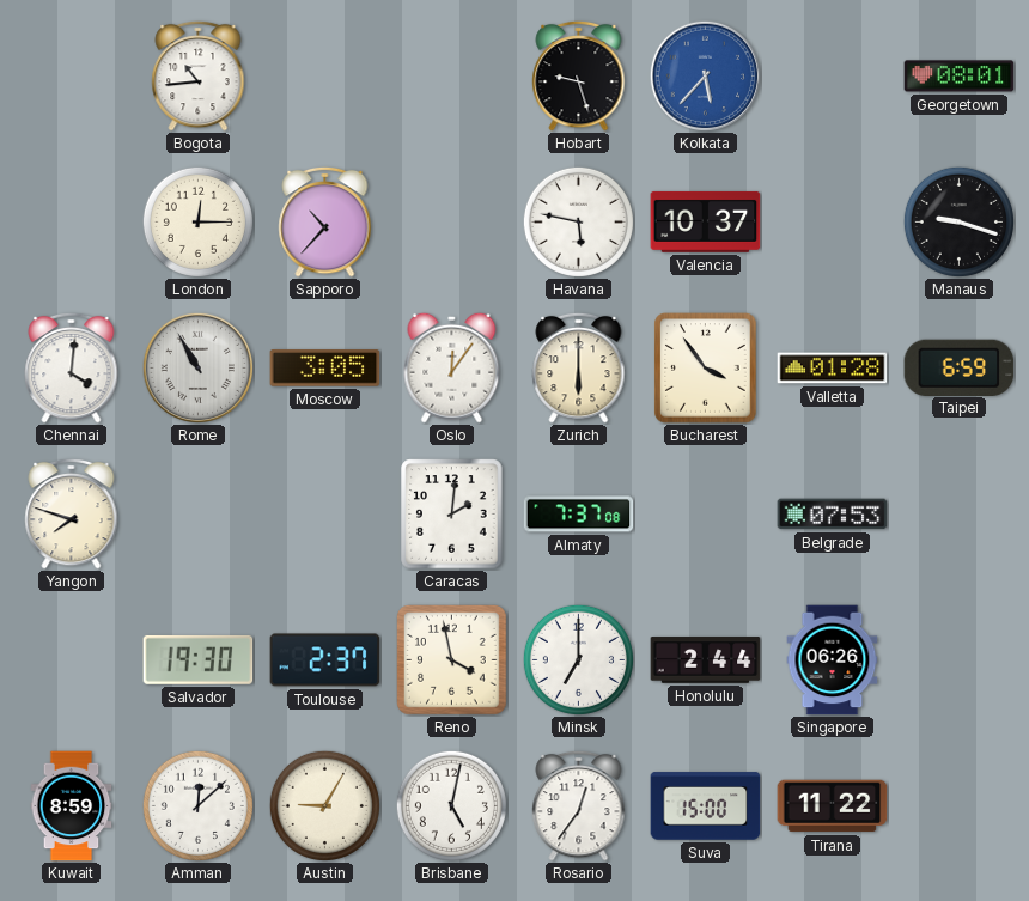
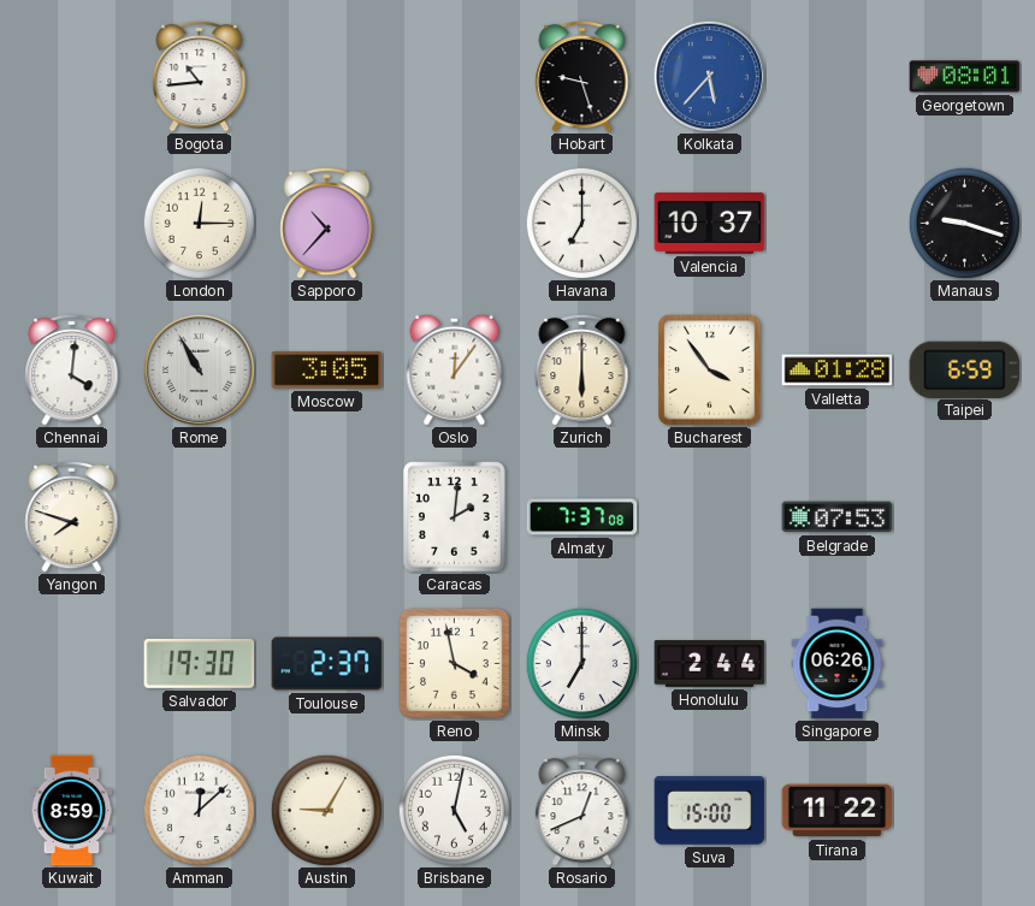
Havana: 5:47 -> 7:00 (581, 223)
Rosario: 12:36 -> 12:41 (582, 810)
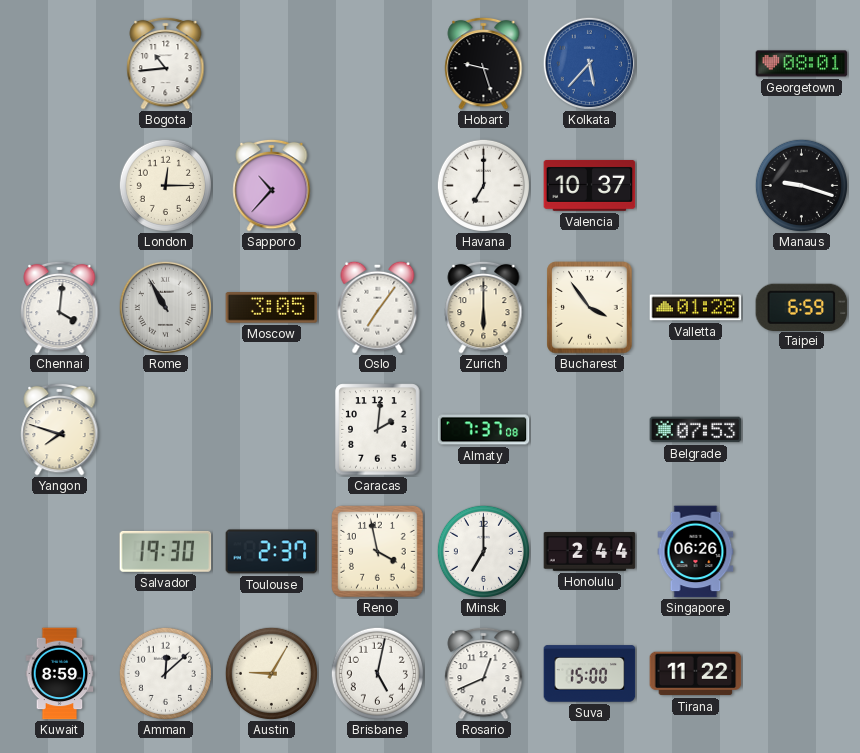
Oslo: 12:06 -> 7:06 (378, 307)
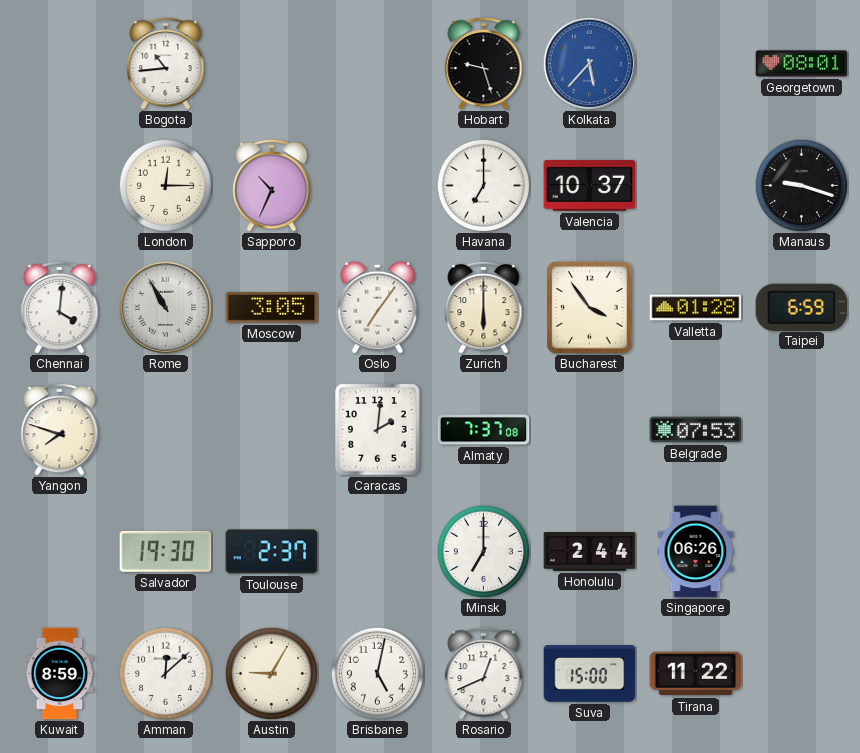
Sapporo: 10:37 -> 10:34 (272, 185)
Reno: 3:58 -> none (378, 552)
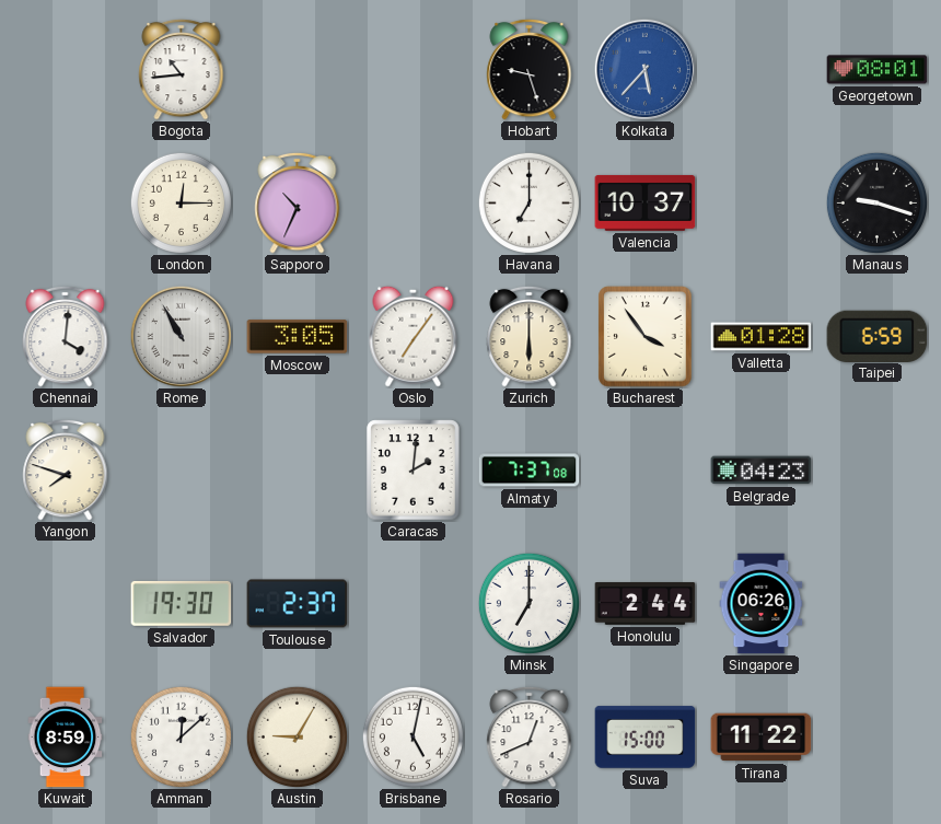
Belgrade: 07:53 -> 04:23 (762, 471)
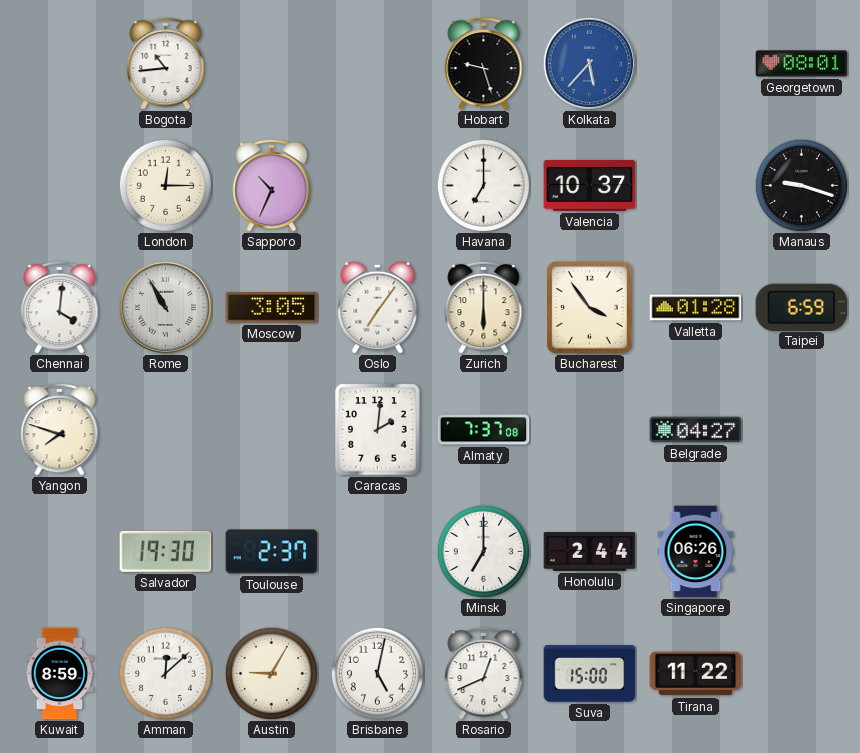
Belgrade: 04:23 -> 04:27 (696, 430)
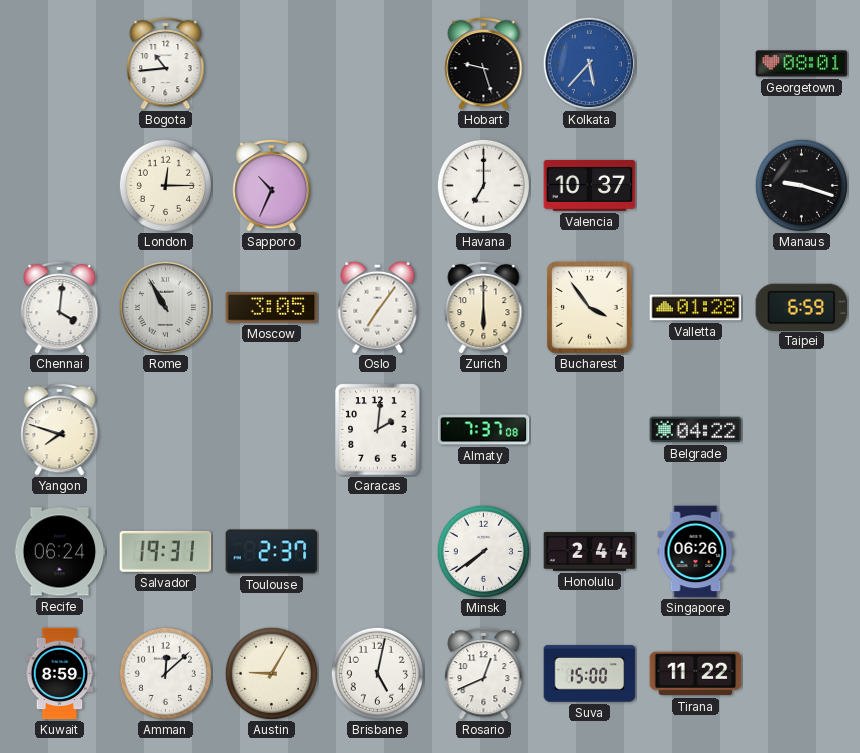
Belgrade: 04:27 -> 04:22 (696, 430)
Recife: none -> 06:24 (60, 552)
Salvador: 19:30 -> 19:31 (166, 551)
Minsk: 7:00 -> 7:39 (483, 551)
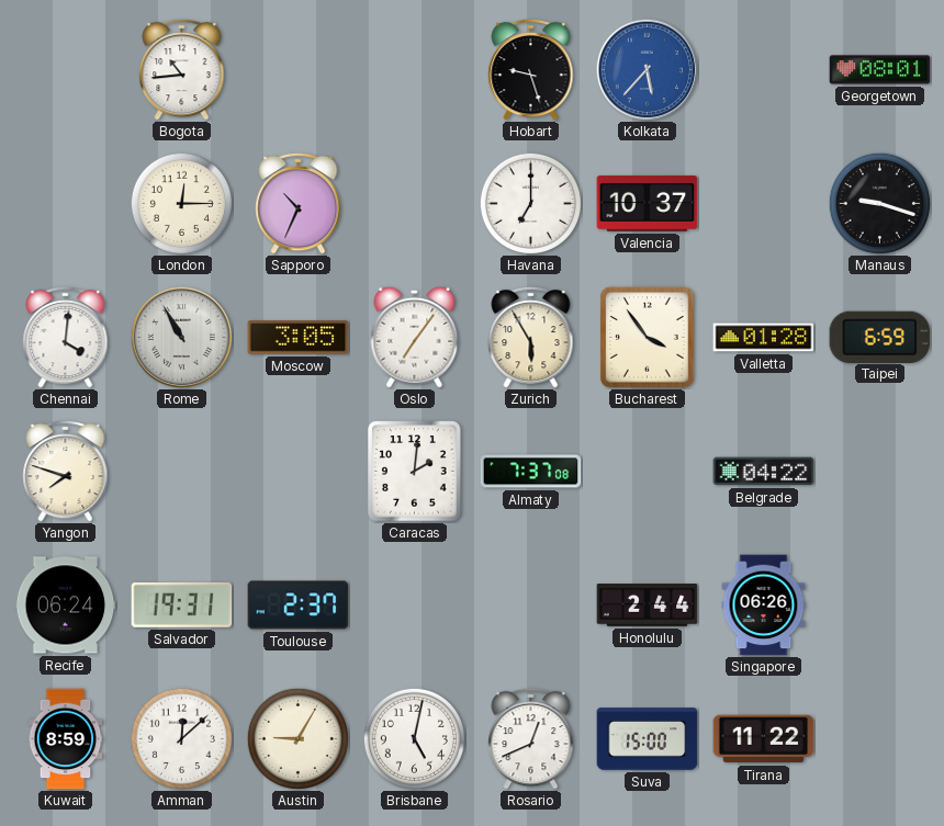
Zurich: 6:00 -> 5:55 (531, 337)
Minsk: 7:39 -> none (483, 551)
